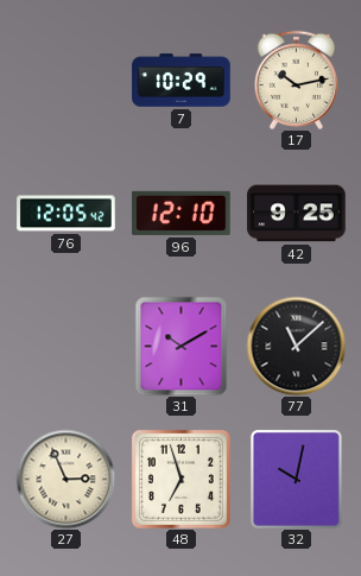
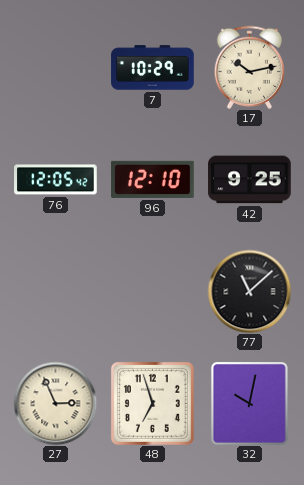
31: 10:10 -> none (182, 346)
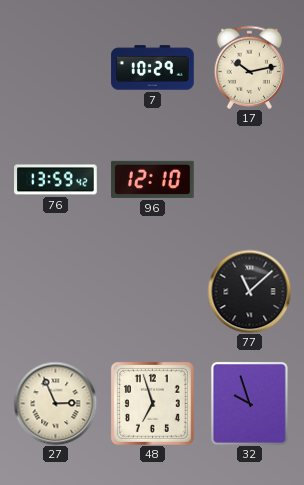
76: 12:05 -> 13:59 (56, 180)
42: 9:25 -> none (250, 180)
32: 10:02 -> 9:57 (249, 403)
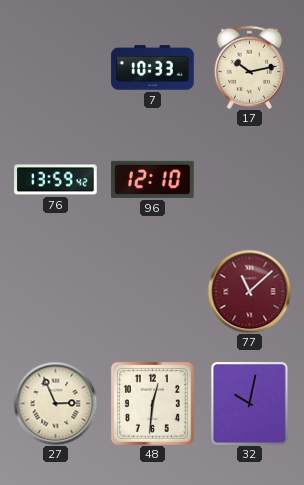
7: 10:29 -> 10:33 (153, 68)
77 dial: black -> burgundy (249, 291)
48: 6:57 -> 12:31 (152, 403)
32: 9:57 -> 10:02 (249, 403)
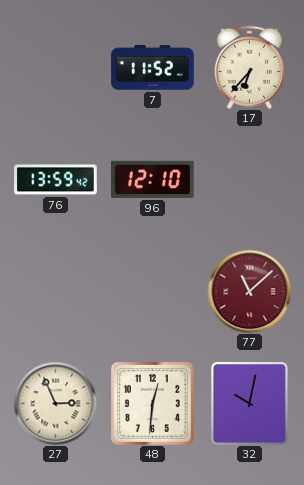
7: 10:33 -> 11:52 (153, 68)
17: 10:13 -> 6:37 (250, 67)
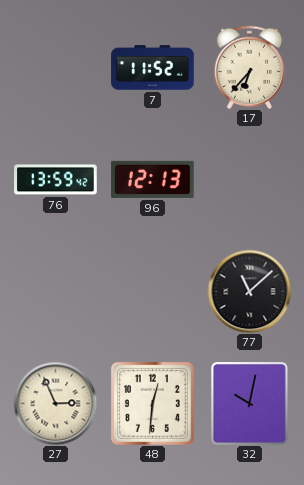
96: 12:10 -> 12:13 (153, 179)
77 dial: burgundy -> black (249, 291)
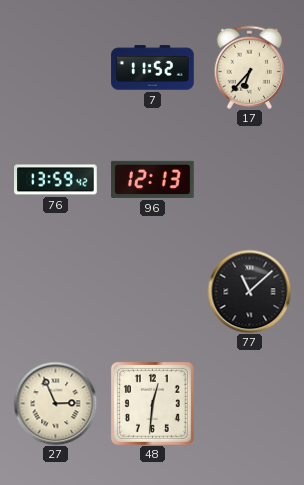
32: 10:02 -> none (249, 403)
